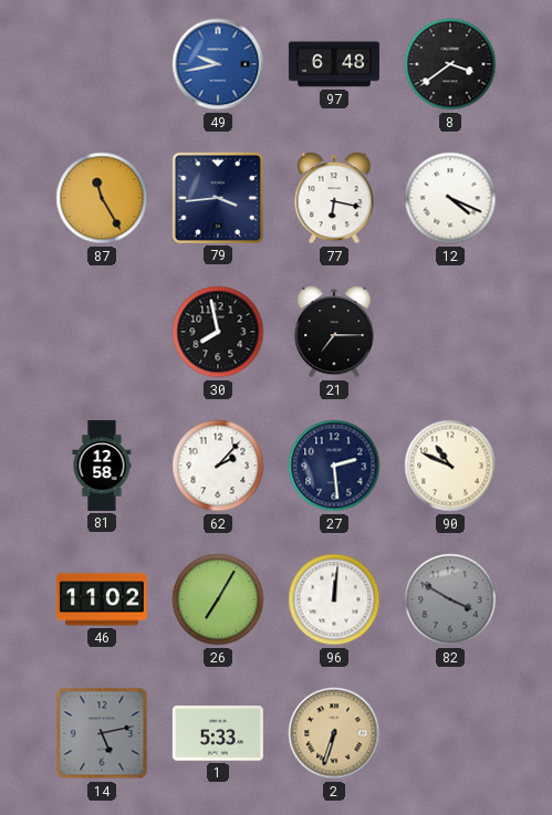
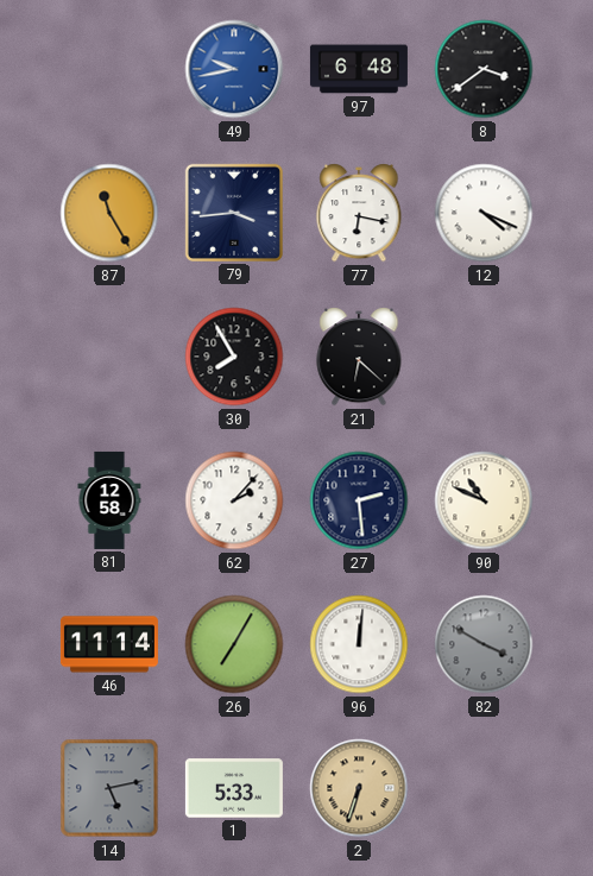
30: 7:58 -> 7:55 (234, 357)
21: 7:15 -> 6:22 (359, 358)
46: 11:02 -> 11:14 (109, 644)
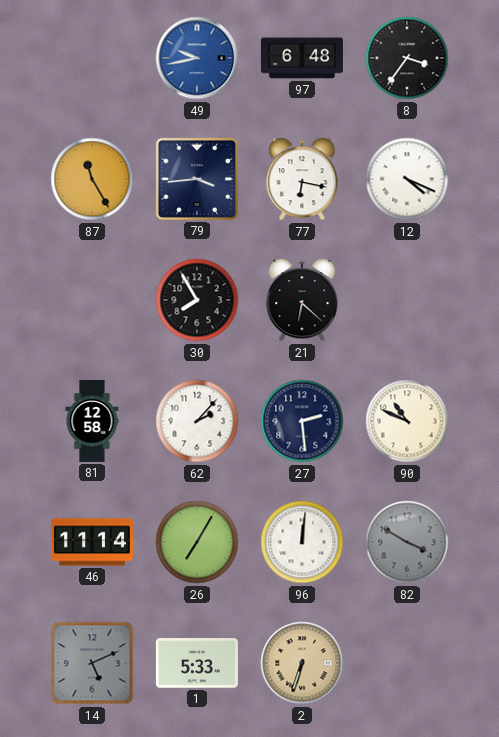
8: 3:39 -> 3:36 (407, 58)
14: 5:13 -> 5:11 (92, 663)
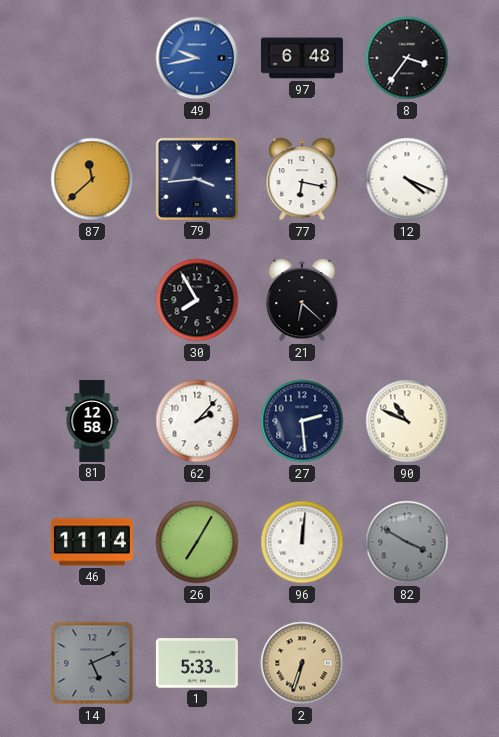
87: 11:25 -> 11:38 (92, 179)
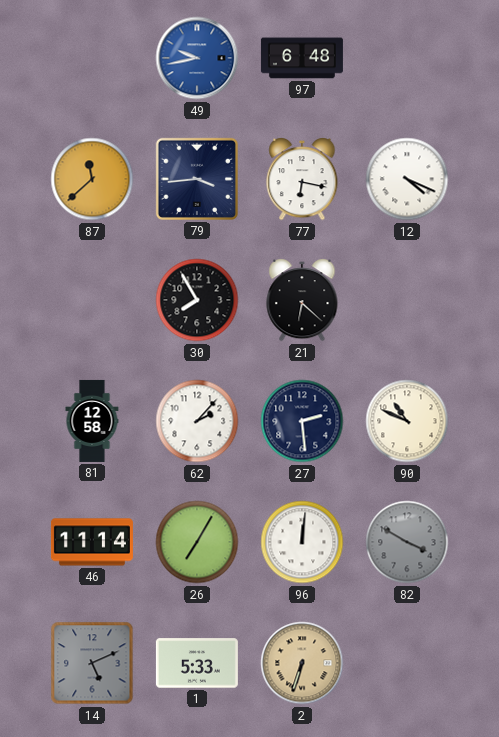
8: 3:36 -> none (407, 58)
